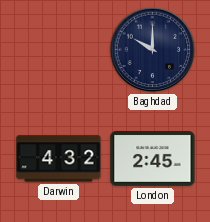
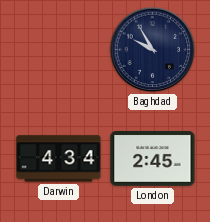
Baghdad: 10:00 -> 9:55 (153, 50)
Darwin: 4:32 -> 4:34 (59, 159)
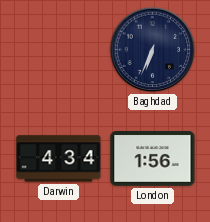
Baghdad: 9:55 -> 6:34 (153, 50)
London: 2:45 -> 1:56 (153, 159)
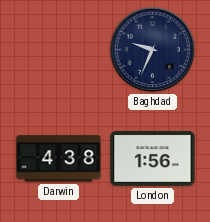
Baghdad: 6:34 -> 9:34 (153, 50)
Darwin: 4:34 -> 4:38 (59, 159)
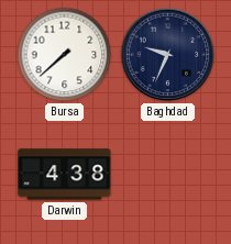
Bursa: none -> 7:38 (65, 55)
London: 1:56 -> none (153, 159)
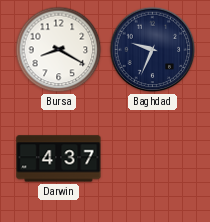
Bursa: 7:38 -> 8:20 (59, 50)
Darwin: 4:38 -> 4:37 (59, 159)
